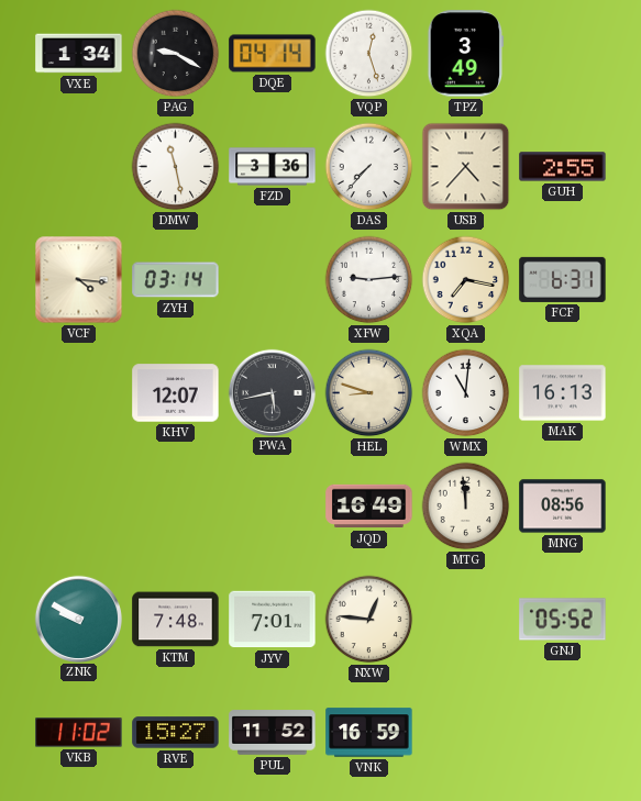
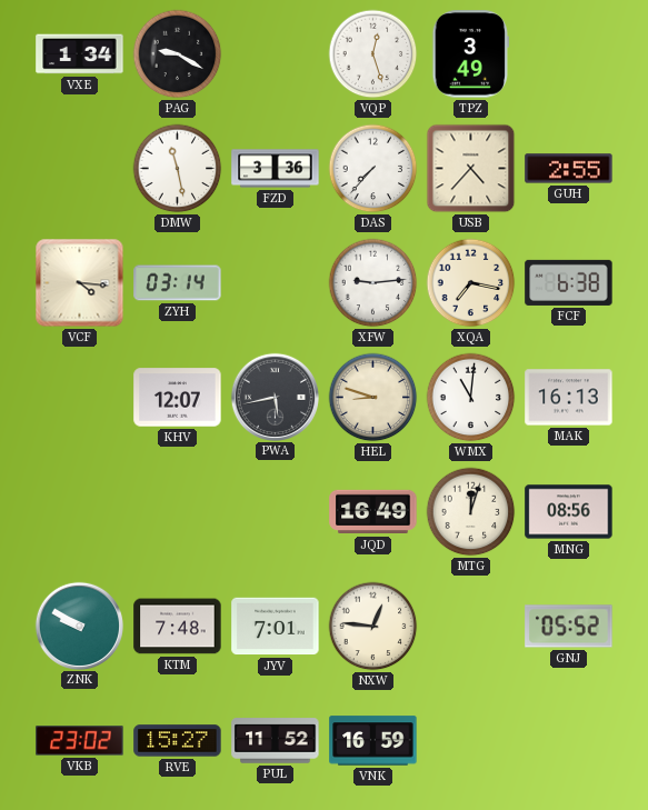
DQE: 04:14 -> none (273, 54)
FCF: 6:31 -> 6:38 (569, 282)
MTG: 11:59 -> 12:03 (471, 512)
VKB: 11:02 -> 23:02 (80, 741)
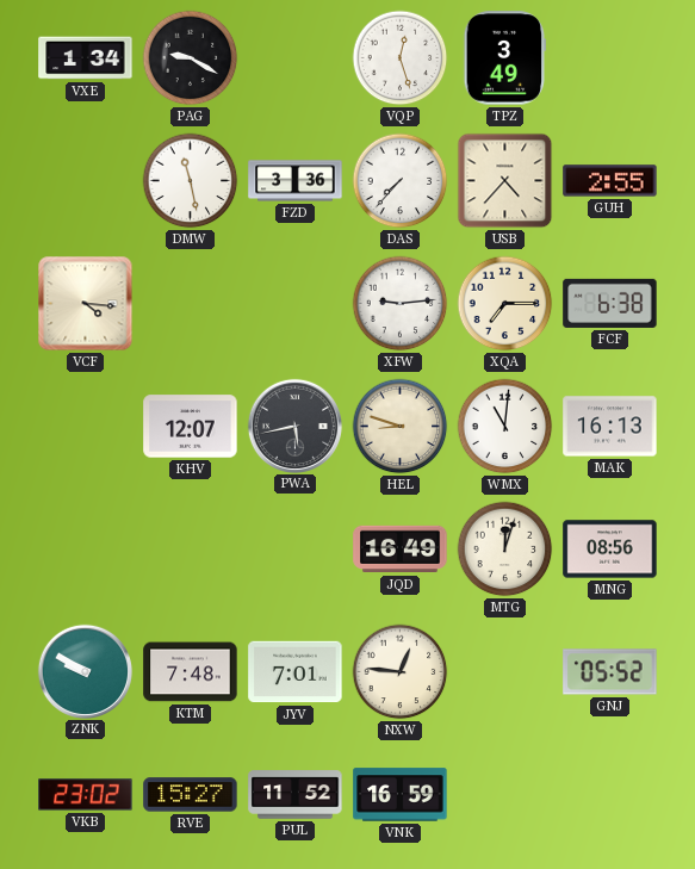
ZYH: 03:14 -> none (178, 283)
XQA: 7:17 -> 7:15 (505, 304)
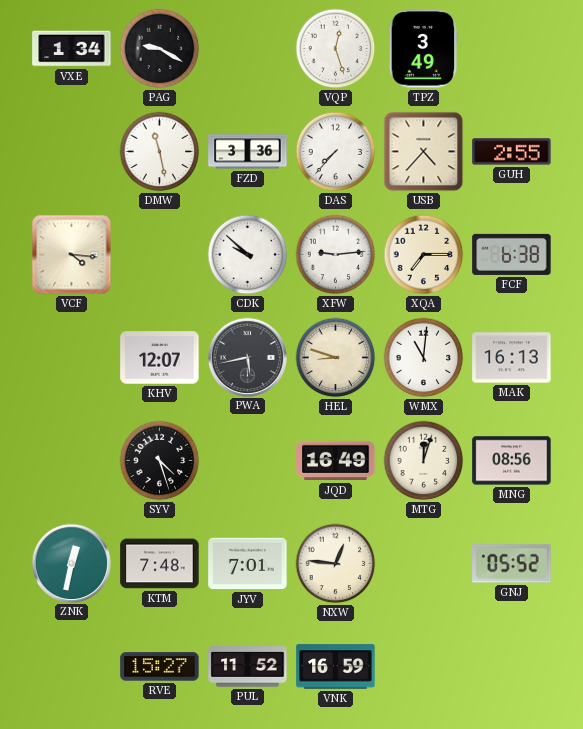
CDK: none -> 9:52 (248, 255)
SYV: none -> 4:27 (160, 461)
ZNK: 9:50 -> 12:32 (71, 563)
VKB: 23:02 -> none (86, 795)
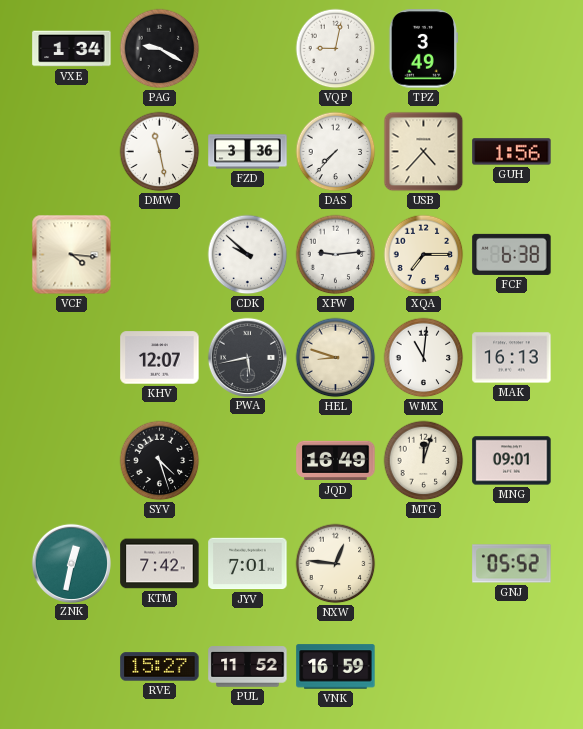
VQP: 12:27 -> 9:02 (336, 49)
GUH: 2:55 -> 1:56 (512, 152)
MNG: 08:56 -> 09:01 (512, 461)
KTM: 7:48 -> 7:42 (160, 564)
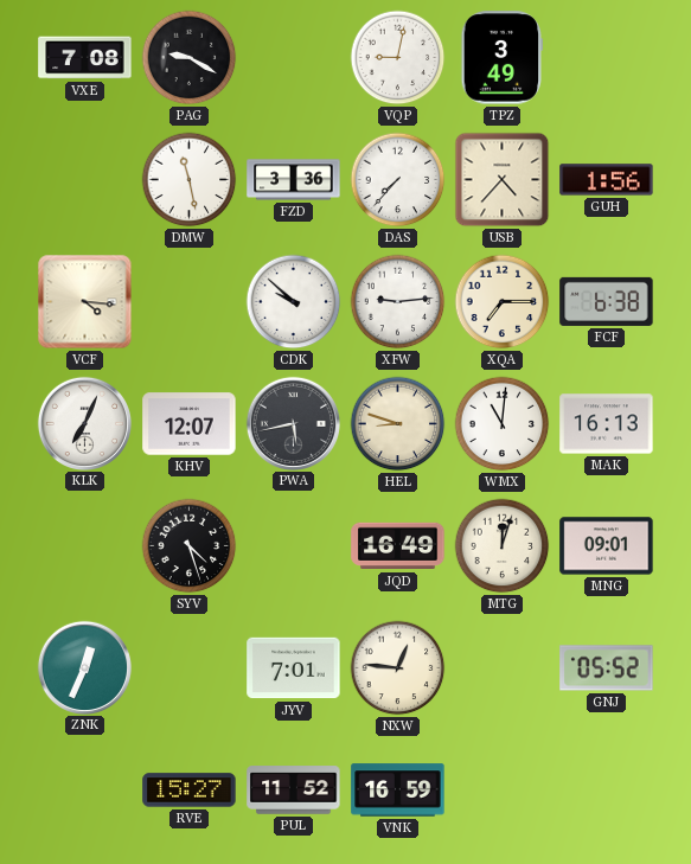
VXE: 1:34 -> 7:08 (85, 58)
KLK: none -> 7:04 (84, 423)
ZNK: 12:32 -> 12:34 (84, 667)
KTM: 7:42 -> none (160, 564)
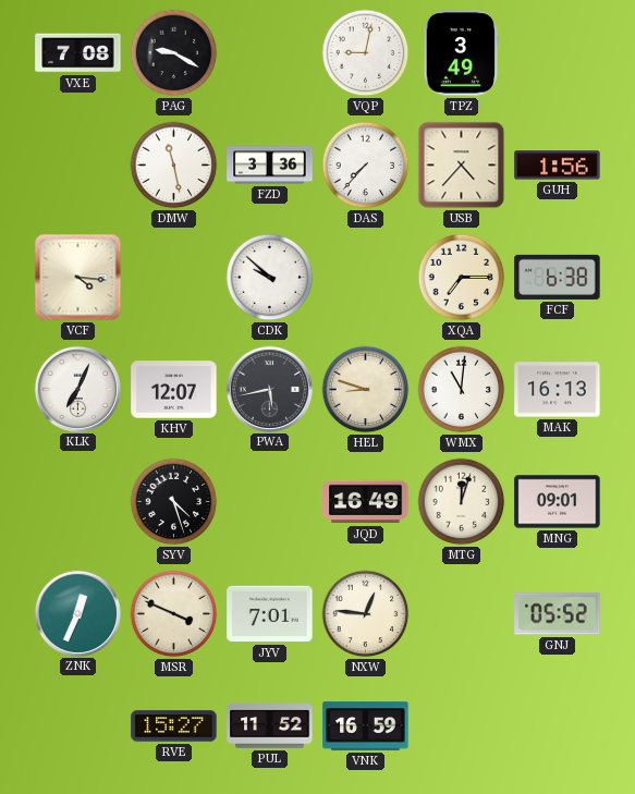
XFW: 9:14 -> none (398, 302)
MSR: none -> 3:49 (174, 614)
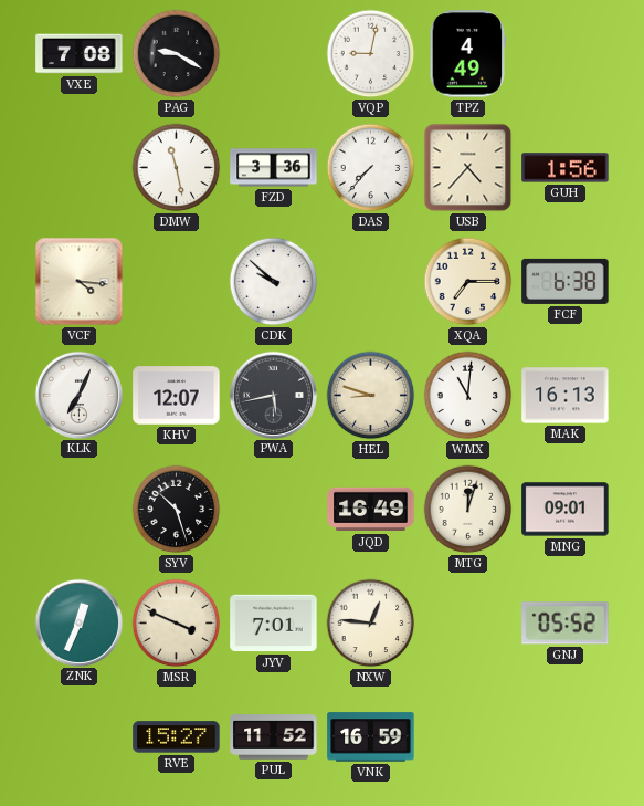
TPZ: 3:49 -> 4:49 (468, 54)
SYV: 4:27 -> 10:27 (177, 510)
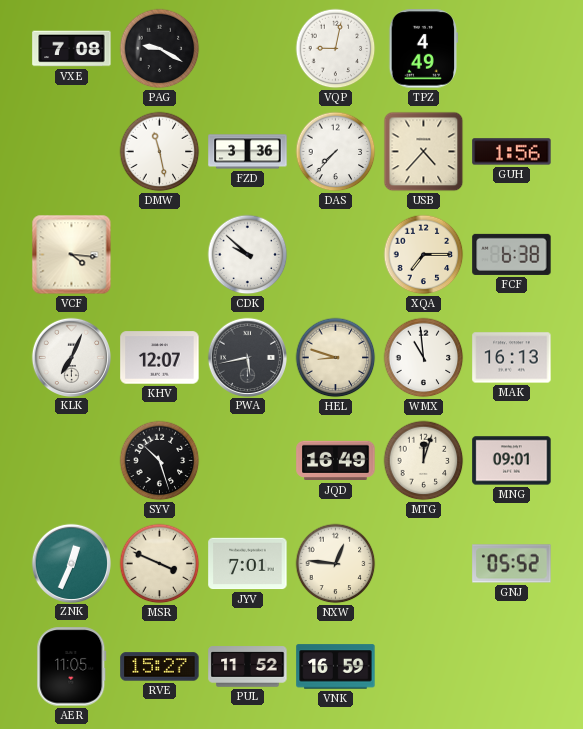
WMX: 11:01 -> 10:59 (424, 358)
AER: none -> 11:05 (72, 667)
